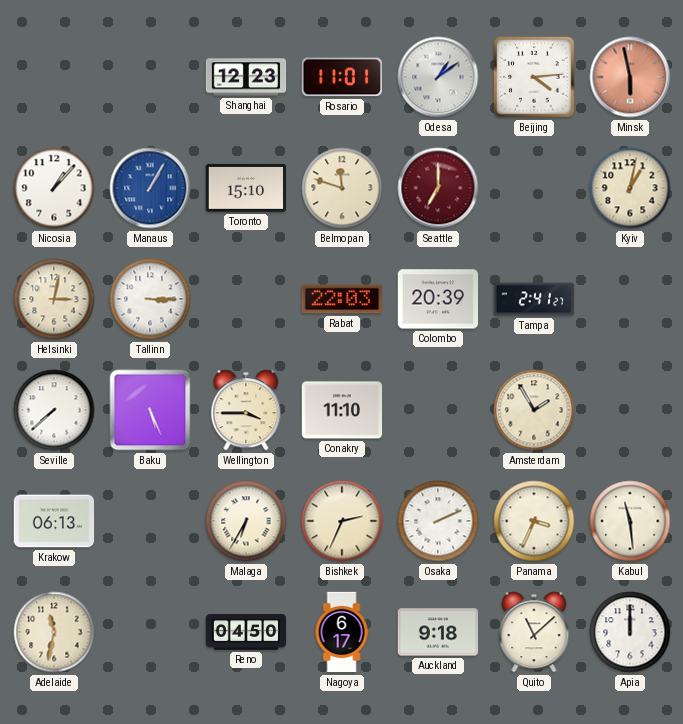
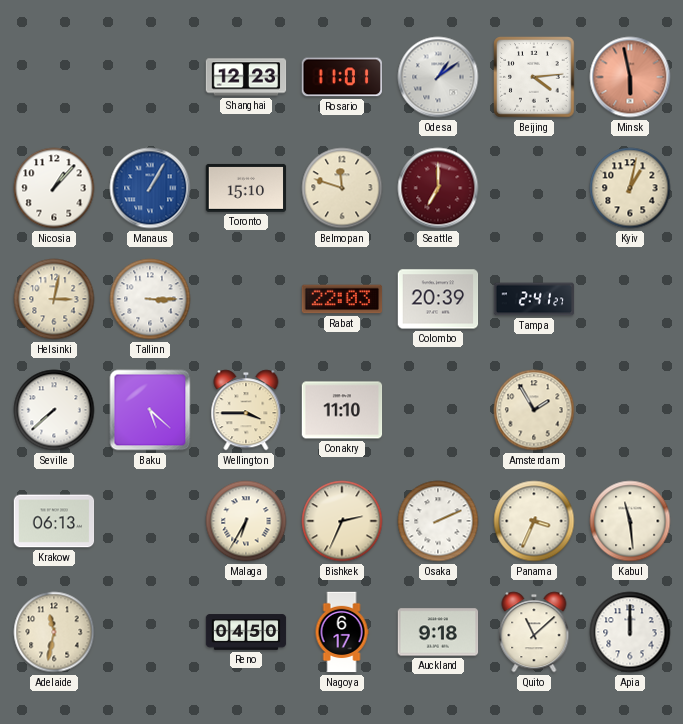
Baku: 5:26 -> 5:22 (150, 410)
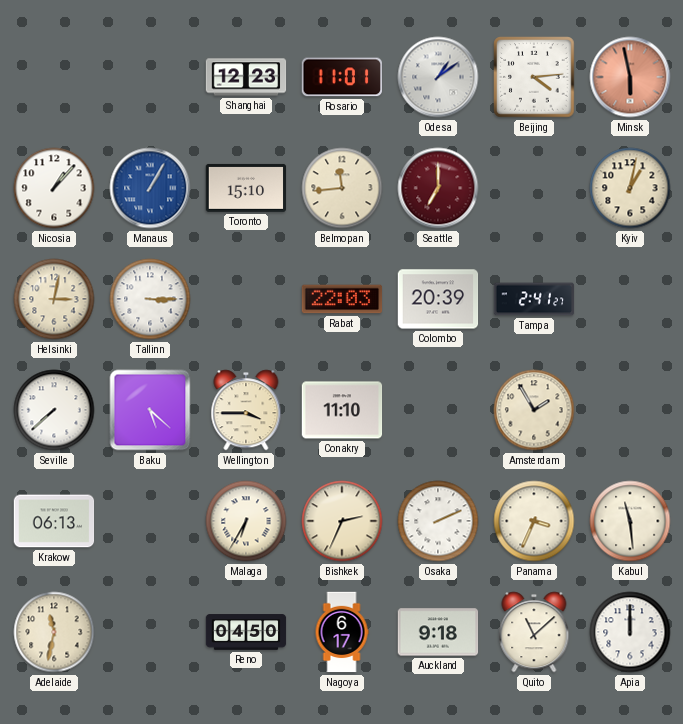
Belmopan: 11:48 -> 11:44 (342, 188)
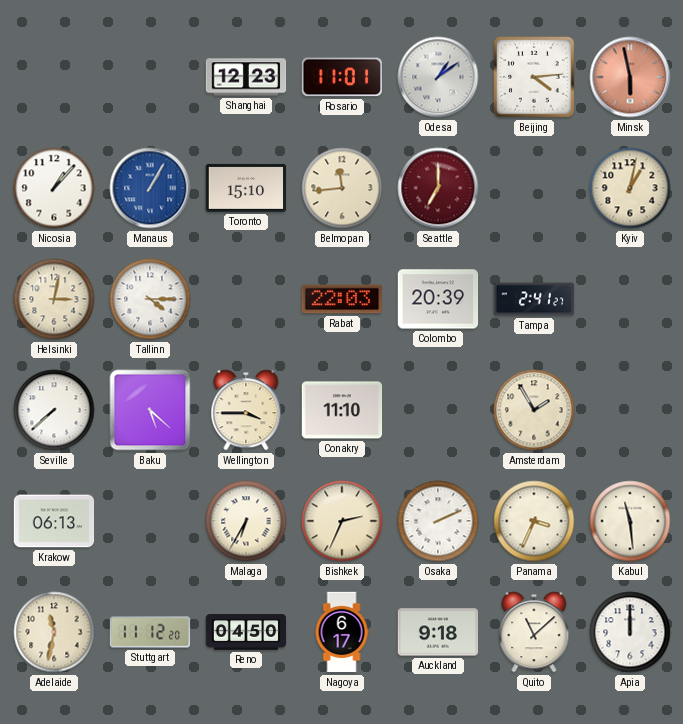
Tallinn: 3:15 -> 4:15 (150, 299)
Stuttgart: none -> 11:12 (150, 632)
